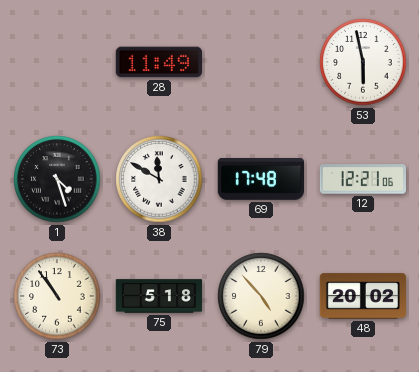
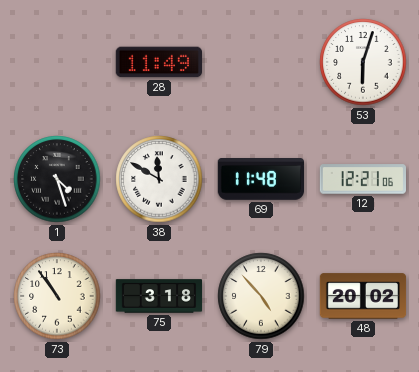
53: 5:58 -> 6:03 (363, 62)
69: 17:48 -> 11:48 (260, 180)
75: 5:18 -> 3:18 (159, 296)
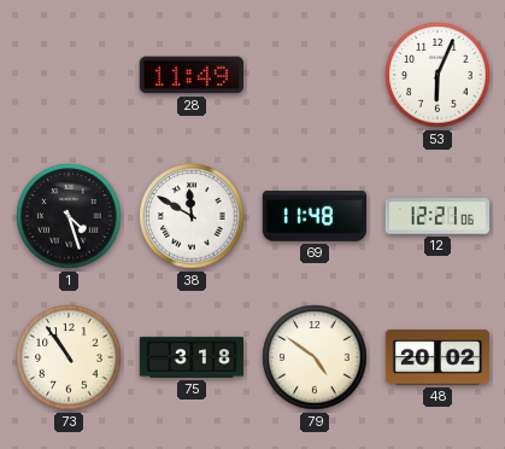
53: 6:03 -> 6:04 (438, 75)
79: 4:53 -> 4:51 (315, 357)
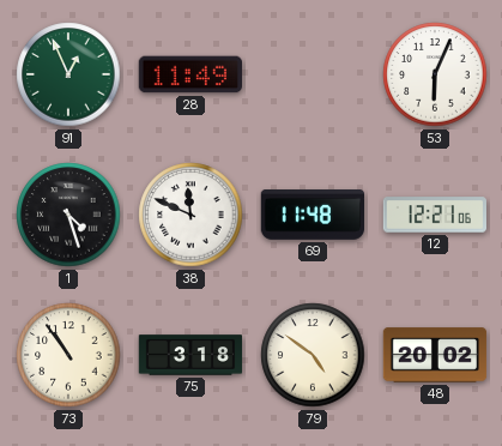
91: none -> 12:56 (68, 74)
38: 11:50 -> 11:49 (190, 215)
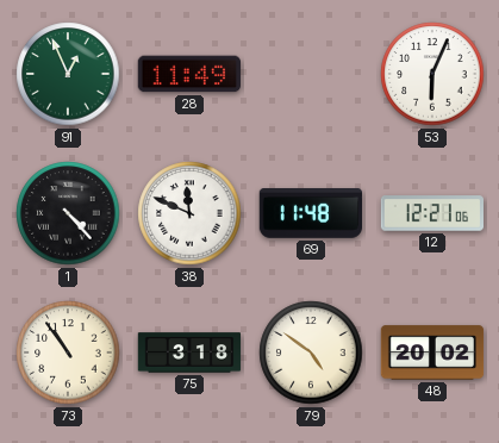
1: 4:27 -> 4:23 (68, 213)
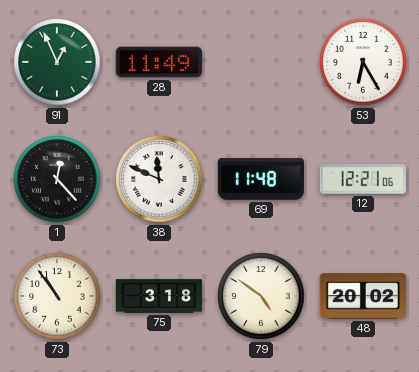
53: 6:04 -> 6:25 (363, 62)
1: 4:23 -> 12:23 (57, 179)
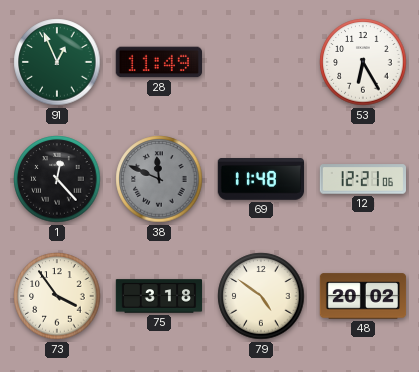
38 dial: white -> grey (159, 179)
73: 10:54 -> 3:54 (57, 296)
